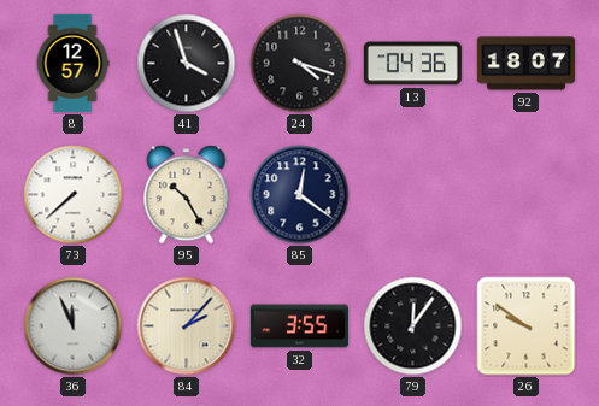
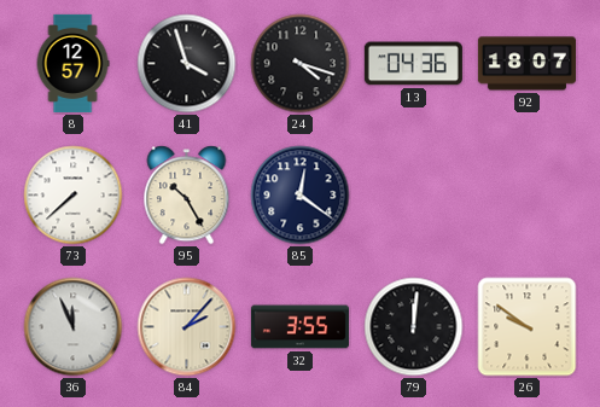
79: 12:06 -> 12:01 (414, 327)
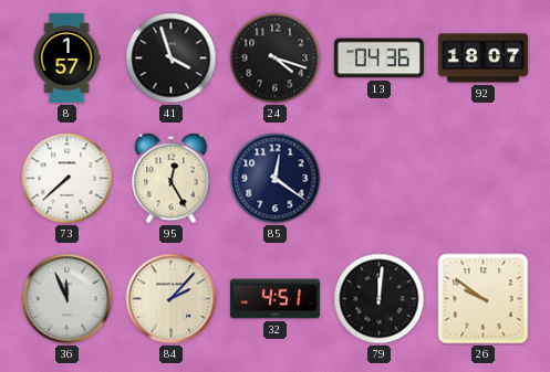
8: 12:57 -> 1:57 (66, 57)
95: 10:25 -> 12:25 (172, 179)
32: 3:55 -> 4:51 (274, 299)
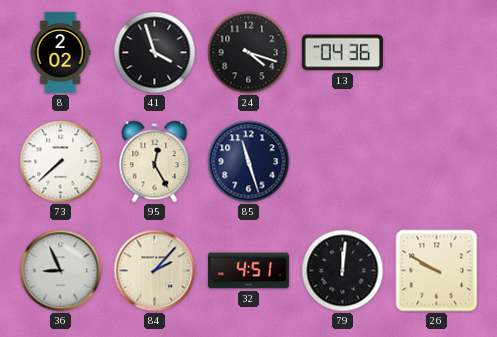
8: 1:57 -> 2:02 (60, 52)
92: 18:07 -> none (482, 59)
85: 12:21 -> 11:27 (249, 162)
36: 11:56 -> 8:56 (61, 271)
26: 9:51 -> 9:50 (437, 271)
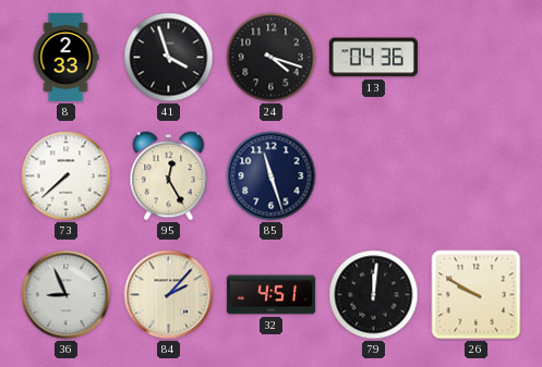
8: 2:02 -> 2:33 (65, 57)
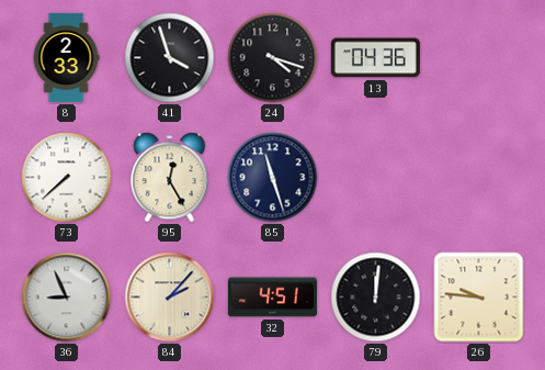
26: 9:50 -> 9:46 (479, 298)
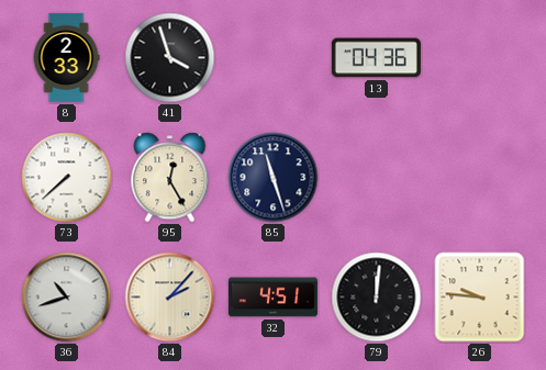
24: 4:18 -> none (273, 58)
36: 8:56 -> 10:42 (67, 298)
